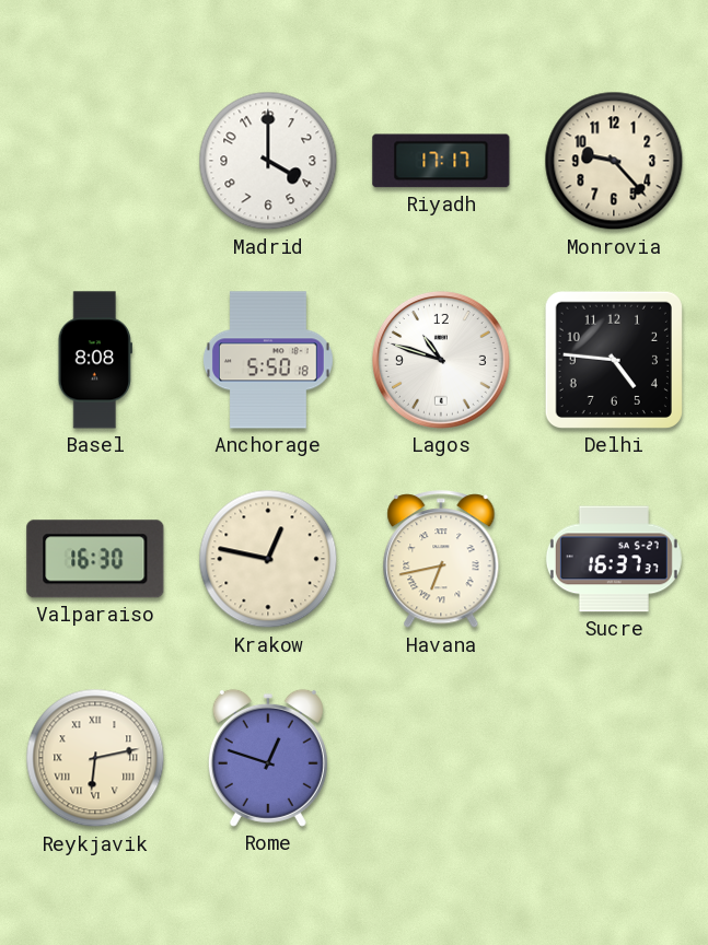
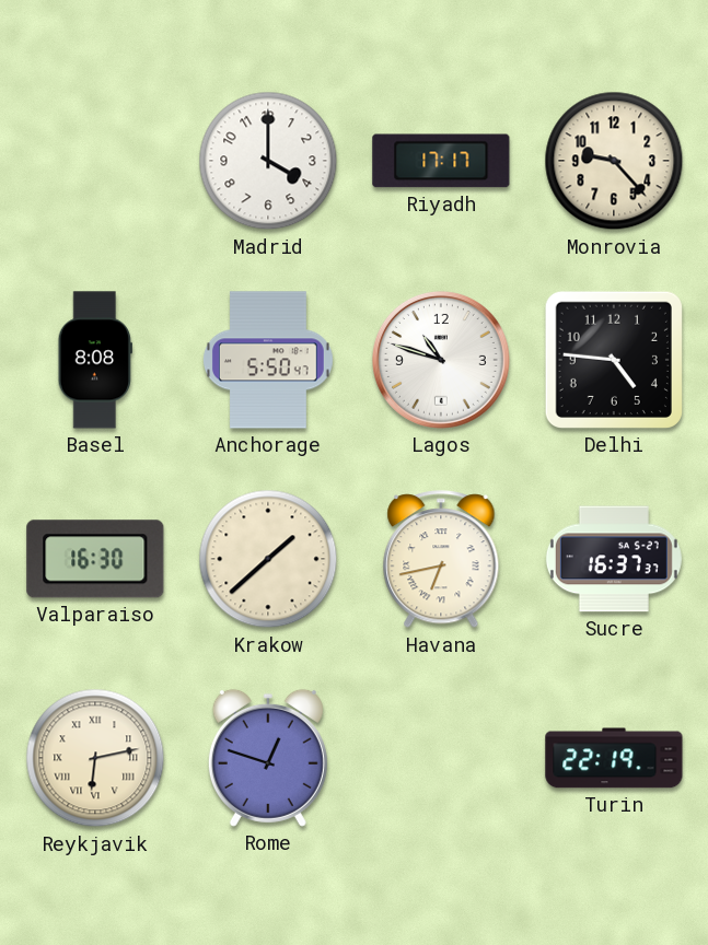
Anchorage: 5:50:18 -> 5:50:47 (268, 360)
Krakow: 12:47 -> 1:38 (268, 559)
Turin: none -> 22:19 (614, 758)
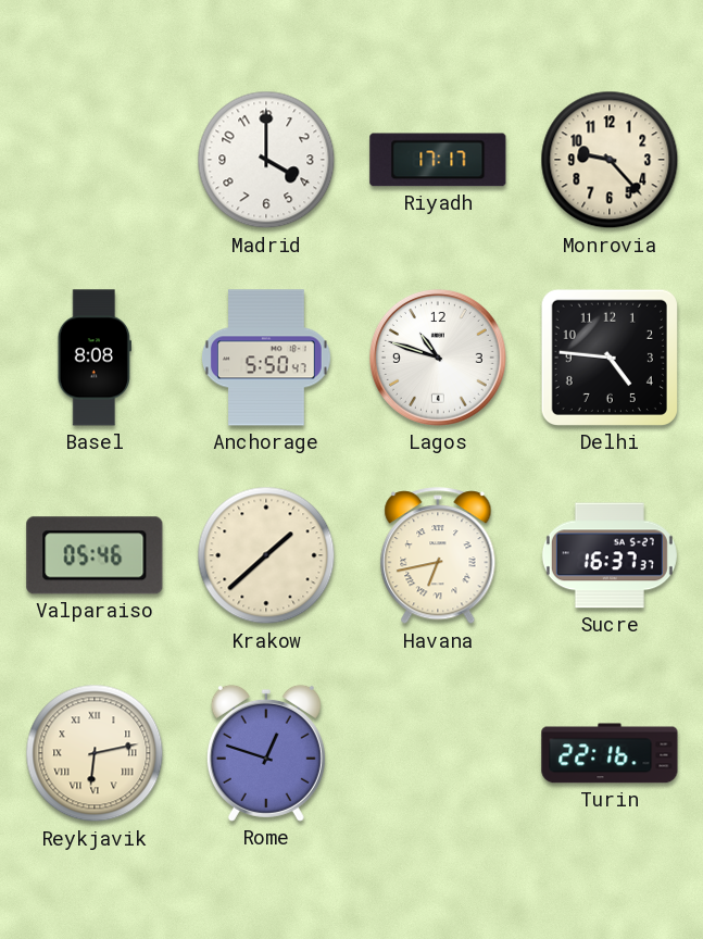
Valparaiso: 16:30 -> 05:46 (95, 555)
Turin: 22:19 -> 22:16 (610, 753)
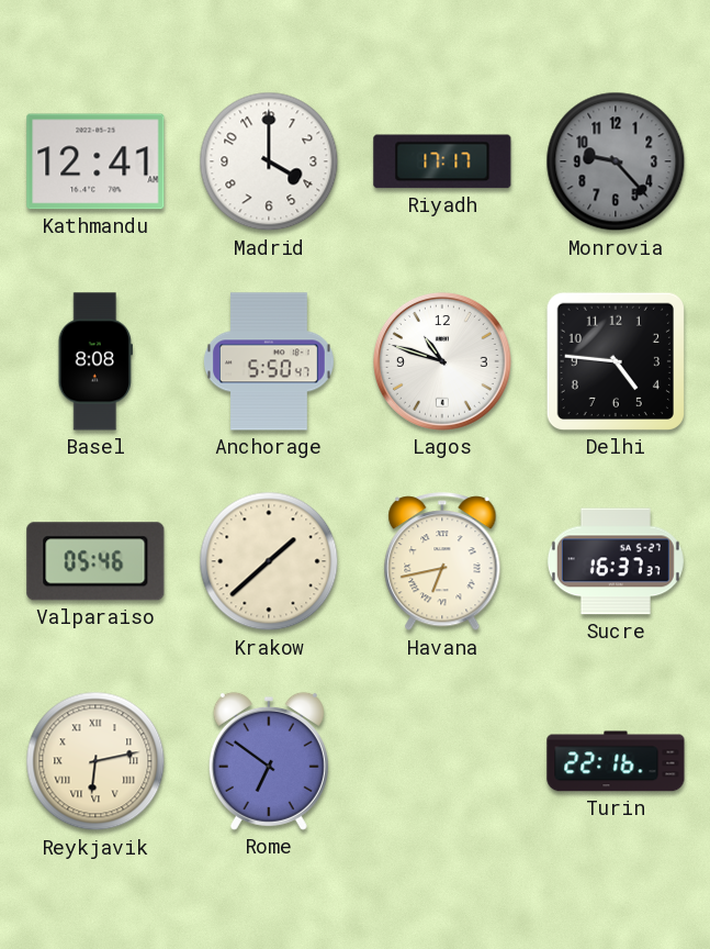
Kathmandu: none -> 12:41 (95, 161)
Monrovia dial: cream -> grey (616, 161)
Rome: 12:48 -> 6:51 (269, 761)
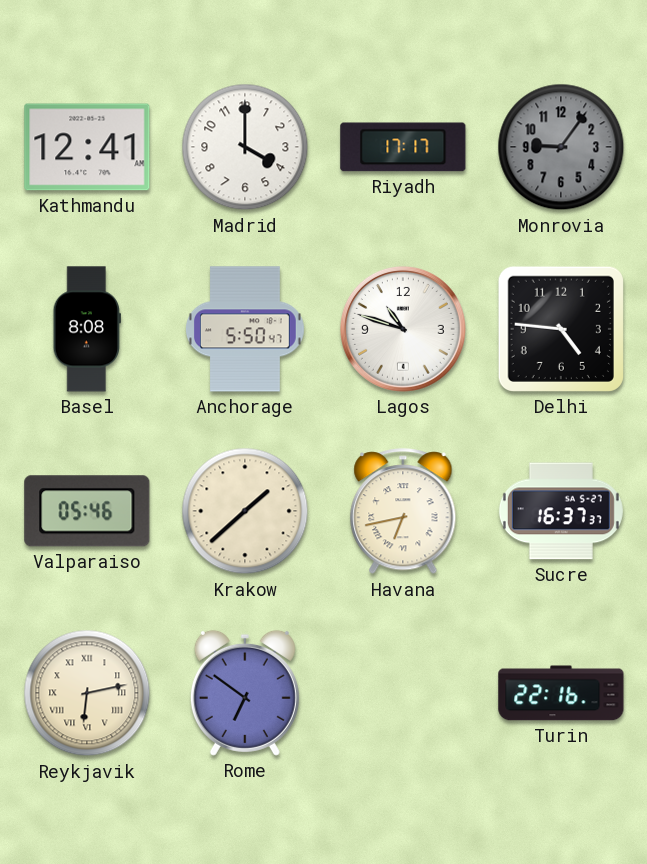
Monrovia: 9:23 -> 9:06 (561, 147)
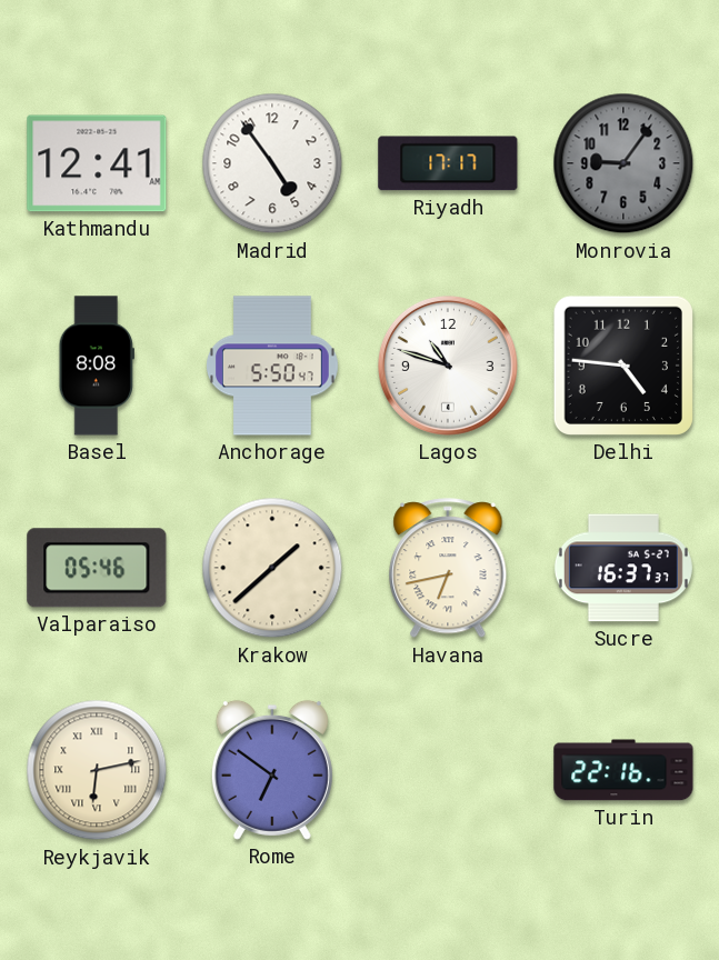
Madrid: 4:00 -> 4:54 (272, 163)
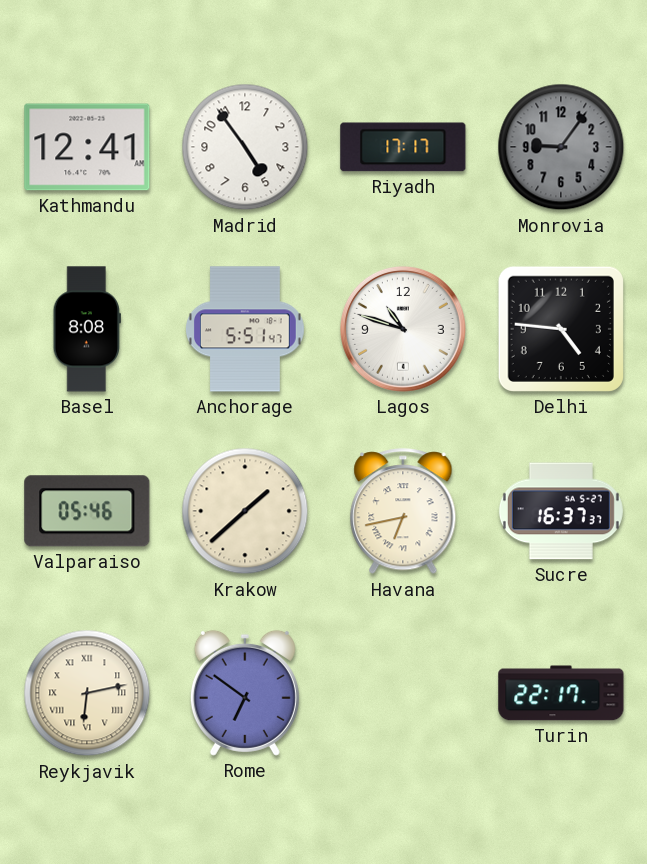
Anchorage: 5:50 -> 5:51 (245, 329)
Turin: 22:16 -> 22:17 (561, 693)
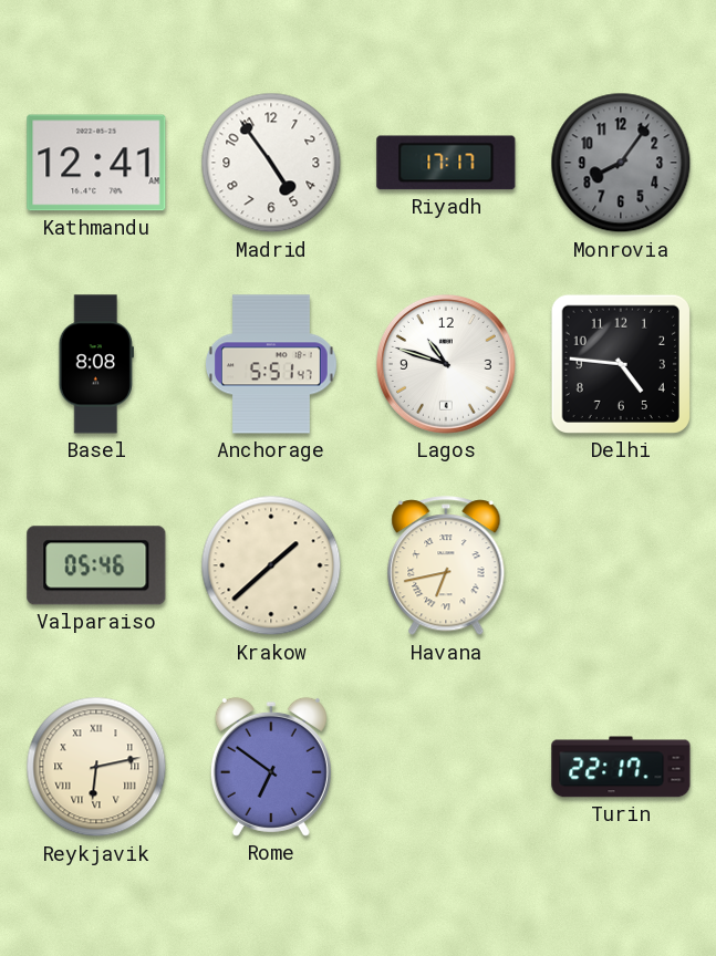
Monrovia: 9:06 -> 8:06 (621, 163)
Sucre: 16:37 -> none (561, 511)
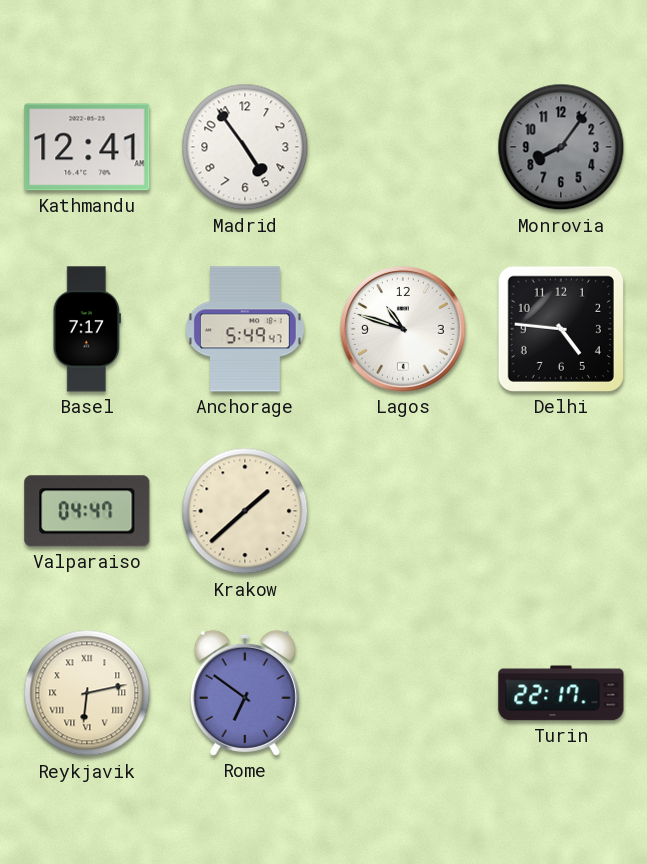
Riyadh: 17:17 -> none (446, 163)
Basel: 8:08 -> 7:17 (86, 329)
Anchorage: 5:51 -> 5:49 (245, 329)
Valparaiso: 05:46 -> 04:47 (87, 511)
Havana: 6:43 -> none (446, 567)
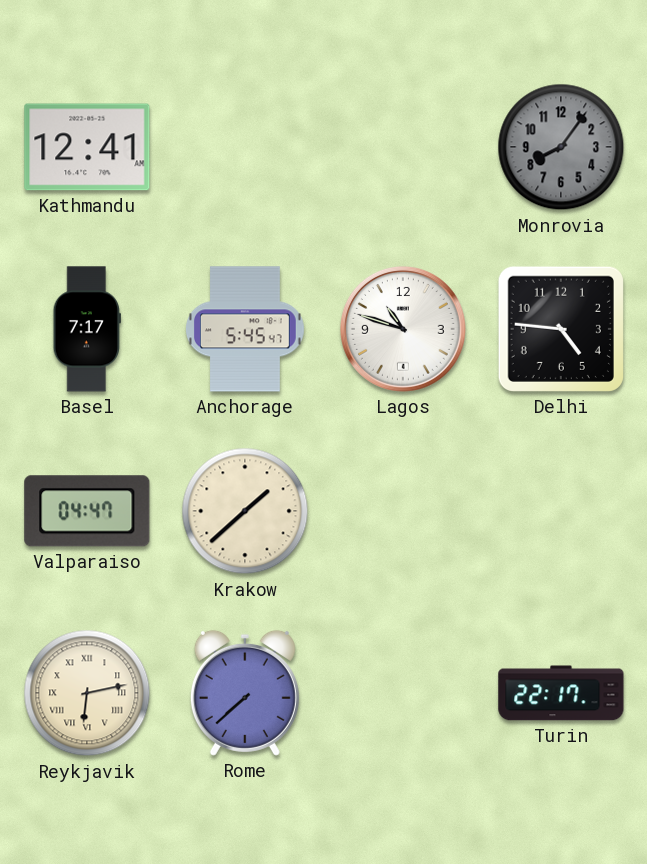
Madrid: 4:54 -> none (245, 147)
Anchorage: 5:49 -> 5:45 (245, 329)
Rome: 6:51 -> 7:38 (245, 693)
